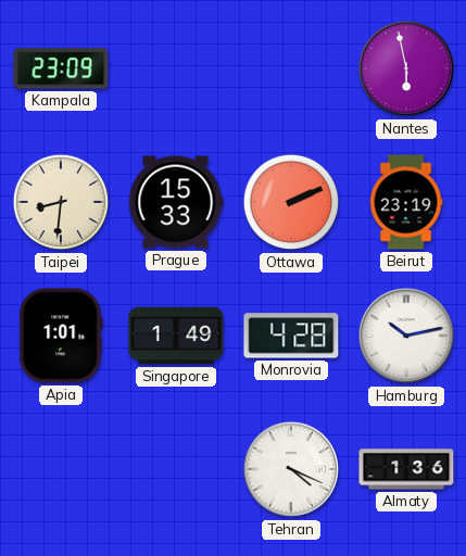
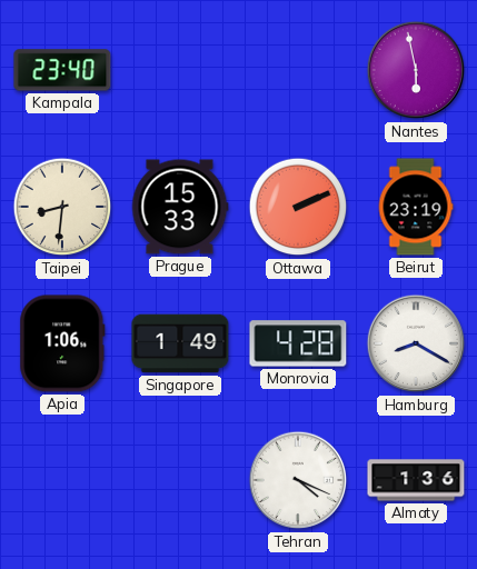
Kampala: 23:09 -> 23:40 (62, 70)
Apia: 1:01 -> 1:06 (62, 343)
Hamburg: 10:13 -> 8:20 (416, 343)
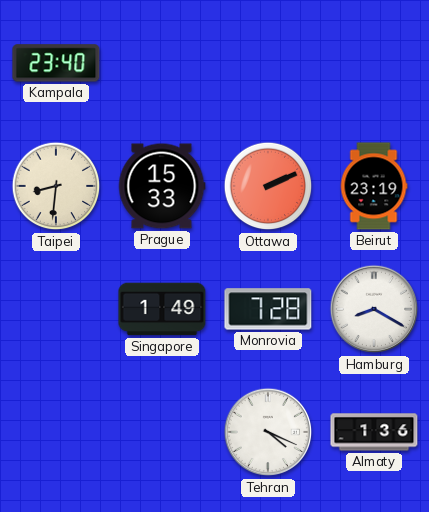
Nantes: 5:58 -> none (416, 70)
Apia: 1:06 -> none (62, 343)
Monrovia: 4:28 -> 7:28 (268, 309)
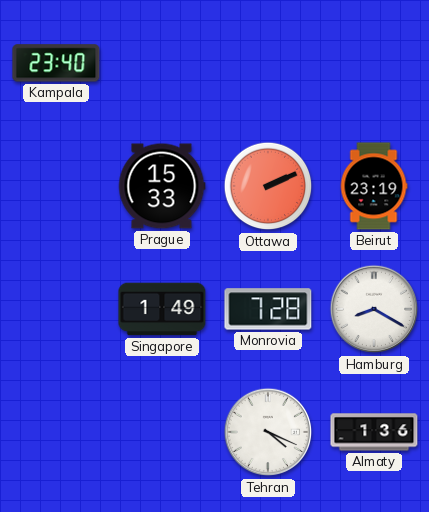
Taipei: 8:31 -> none (56, 186)
